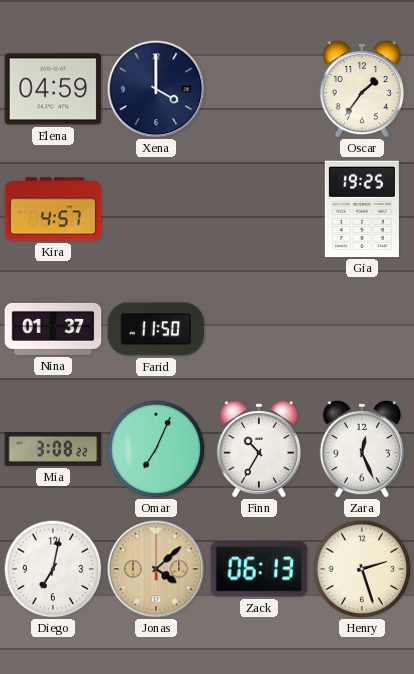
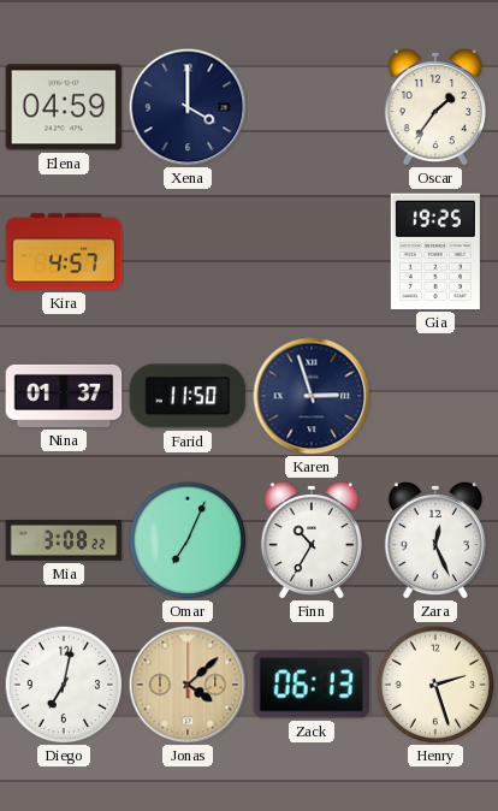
Karen: none -> 2:57 (312, 396)
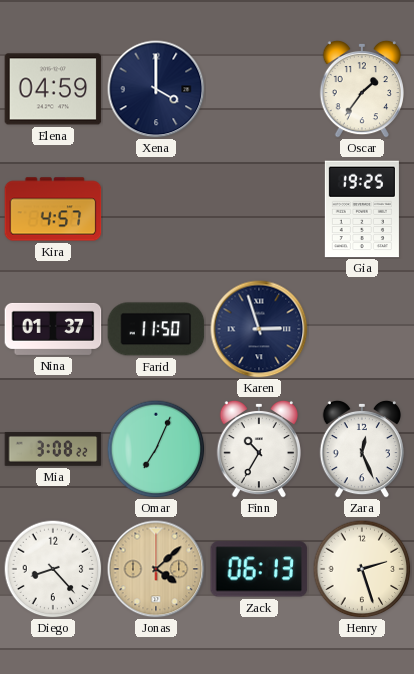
Diego: 7:02 -> 8:23 (53, 569)
